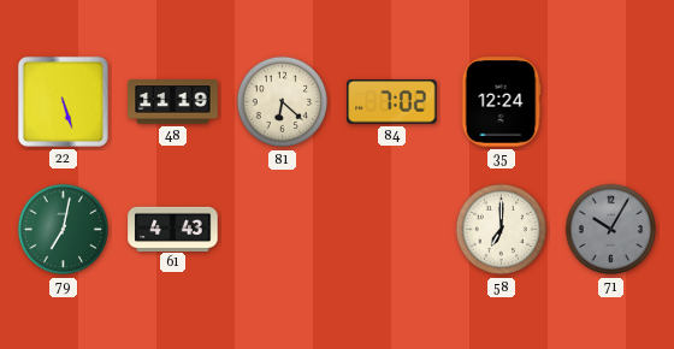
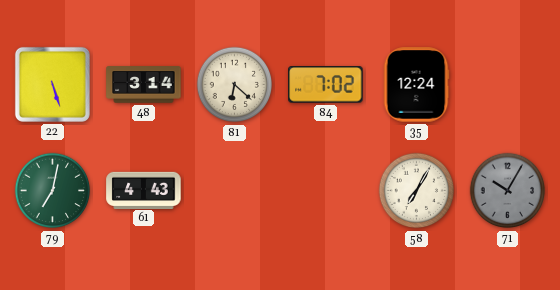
48: 11:19 -> 3:14 (144, 85)
58: 7:00 -> 7:05 (417, 191)
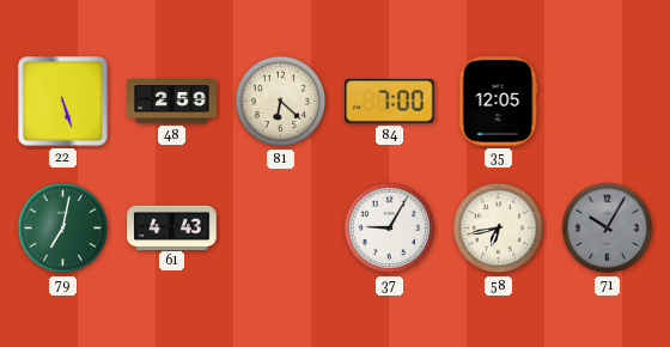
48: 3:14 -> 2:59 (172, 102)
84: 7:02 -> 7:00 (390, 102)
35: 12:24 -> 12:05 (498, 102)
37: none -> 9:05 (390, 229)
58: 7:05 -> 6:43 (499, 229)
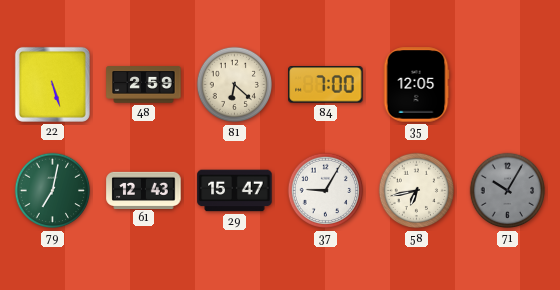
61: 4:43 -> 12:43 (144, 190)
29: none -> 15:47 (235, 191)
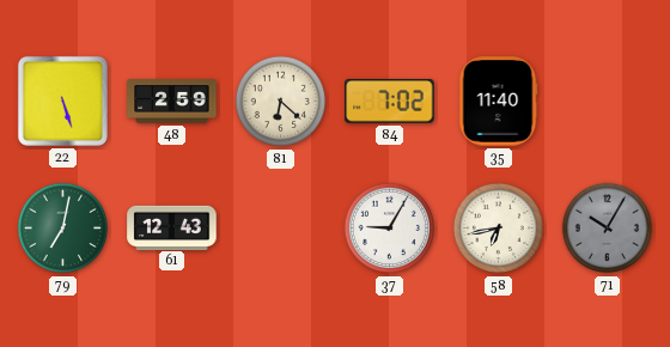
84: 7:00 -> 7:02 (390, 102)
35: 12:05 -> 11:40 (498, 102)
29: 15:47 -> none (235, 191)
